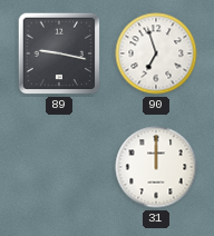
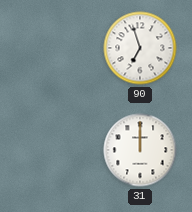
89: 9:17 -> none (59, 53)
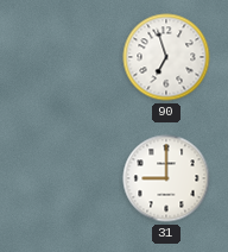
31: 12:00 -> 9:00 (166, 178)
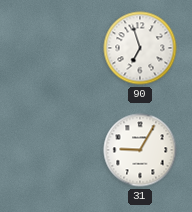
31: 9:00 -> 9:05 (140, 150)
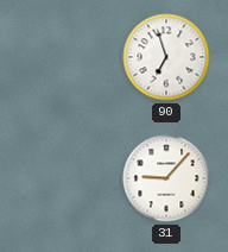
31: 9:05 -> 9:07 (166, 178)
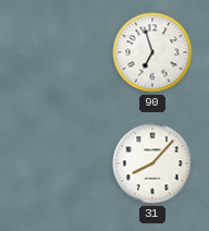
31: 9:07 -> 8:07 (152, 163)
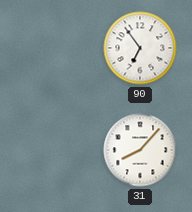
90: 6:57 -> 6:54 (140, 48)
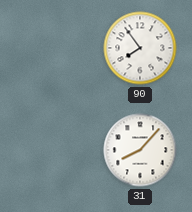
90: 6:54 -> 7:54 (140, 48)
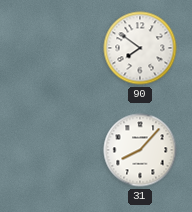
90: 7:54 -> 7:51 (140, 48)
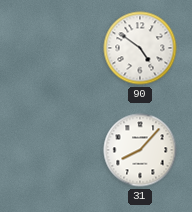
90: 7:51 -> 4:51 (140, 48)
